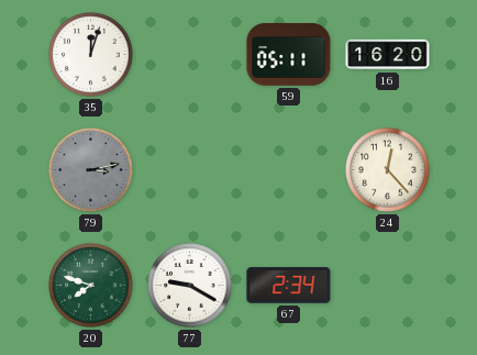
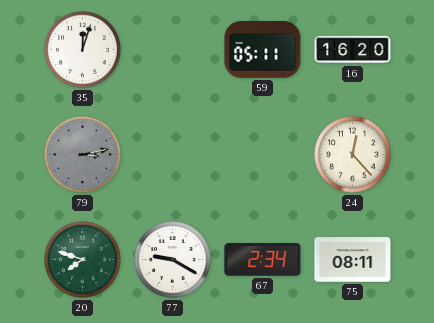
75: none -> 08:11 (353, 260)
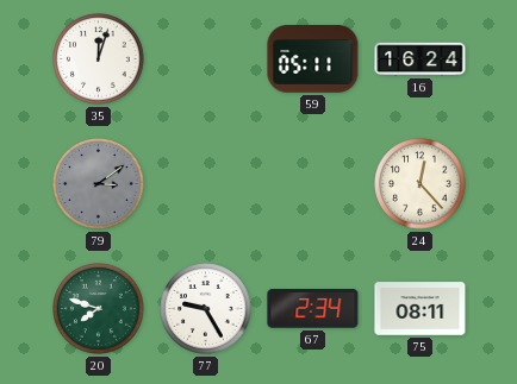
16: 16:20 -> 16:24 (421, 59)
79: 3:13 -> 3:09 (99, 184)
77: 9:20 -> 9:25 (206, 309)
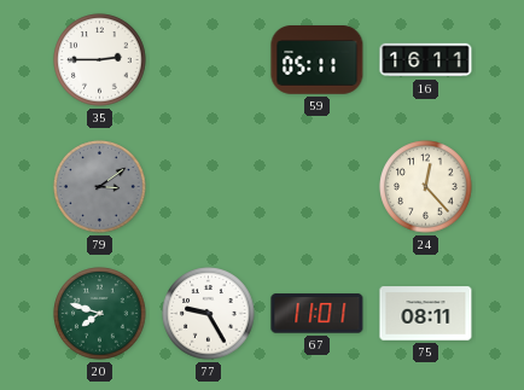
35: 12:03 -> 2:45 (100, 60)
16: 16:24 -> 16:11 (426, 60)
67: 2:34 -> 11:01 (318, 314)
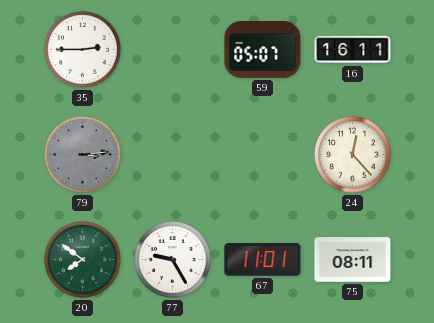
59: 05:11 -> 05:07 (263, 50)
79: 3:09 -> 3:14 (83, 155)
20: 7:48 -> 7:51 (83, 260)
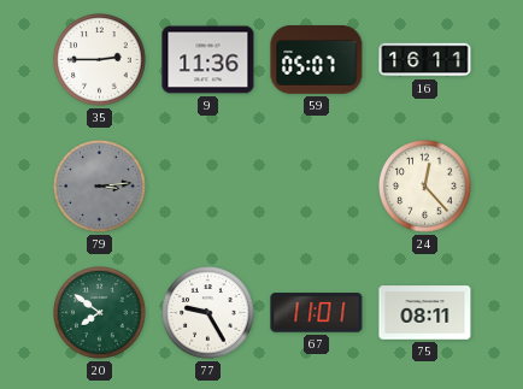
9: none -> 11:36 (208, 60)
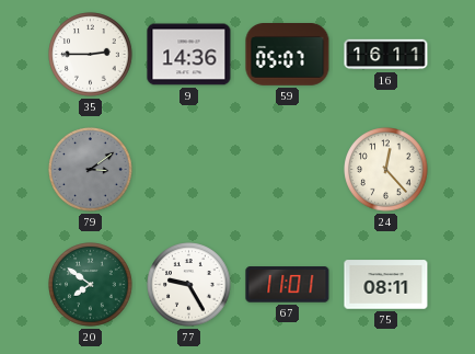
9: 11:36 -> 14:36 (189, 55)
79: 3:14 -> 3:09 (91, 170)
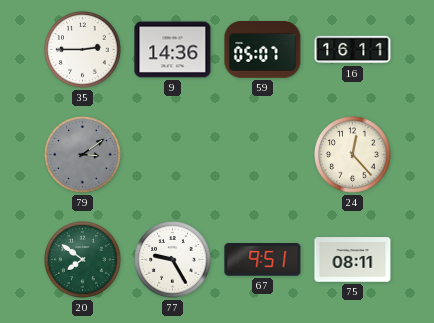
67: 11:01 -> 9:51 (263, 260)
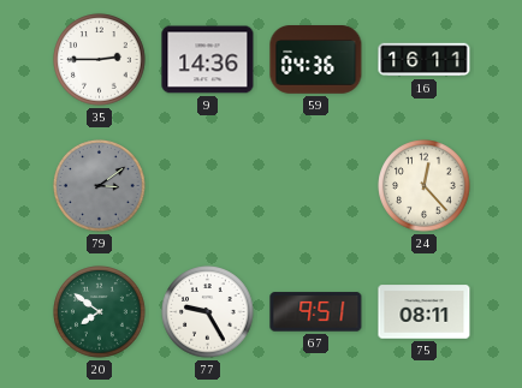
59: 05:07 -> 04:36 (316, 60)
